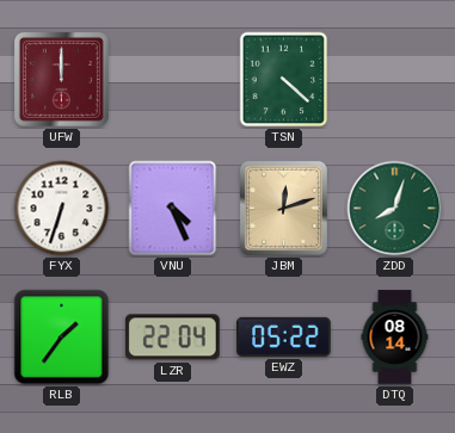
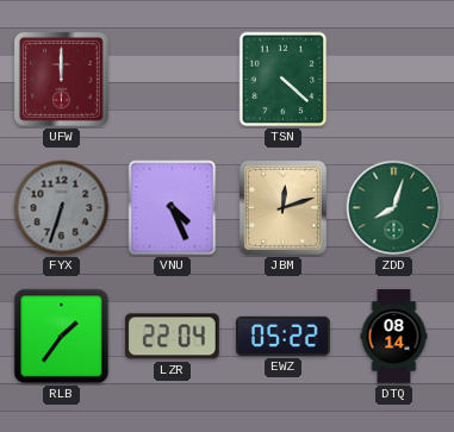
FYX dial: white -> grey (62, 208)
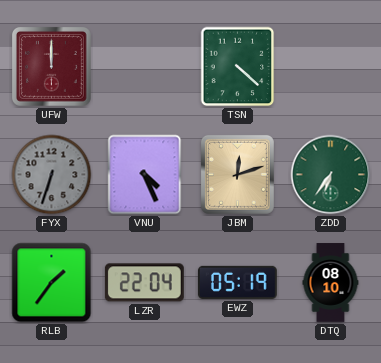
ZDD: 8:03 -> 6:36 (331, 175)
EWZ: 05:22 -> 05:19 (238, 282)
DTQ: 08:14 -> 08:10 (331, 283)
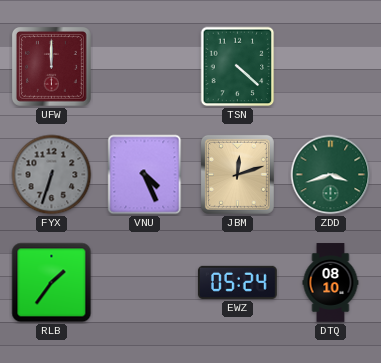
ZDD: 6:36 -> 3:42 (331, 175)
LZR: 22:04 -> none (144, 283)
EWZ: 05:19 -> 05:24 (238, 282)
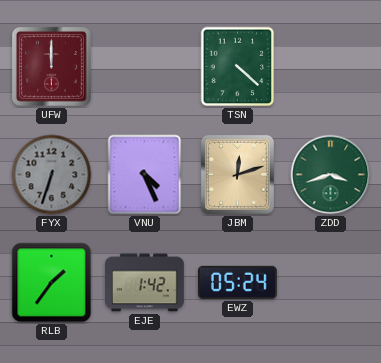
EJE: none -> 1:42 (145, 283)
DTQ: 08:10 -> none (331, 283)
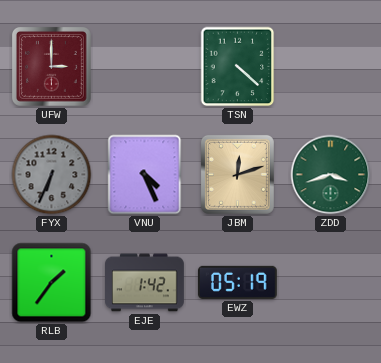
UFW: 12:00 -> 3:00 (51, 66)
FYX: 6:33 -> 6:34 (52, 175)
EWZ: 05:24 -> 05:19 (238, 282)
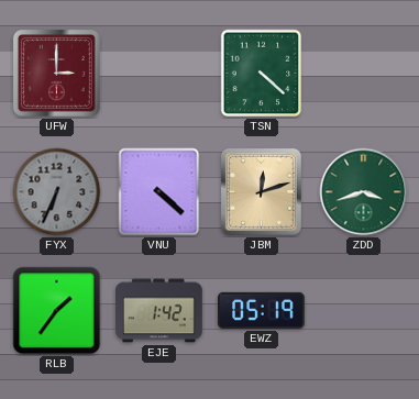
VNU: 4:26 -> 4:22 (159, 192)
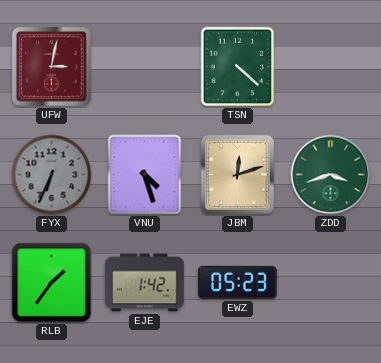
UFW: 3:00 -> 3:02 (51, 66)
VNU: 4:22 -> 4:27 (145, 175)
EWZ: 05:19 -> 05:23 (238, 282)
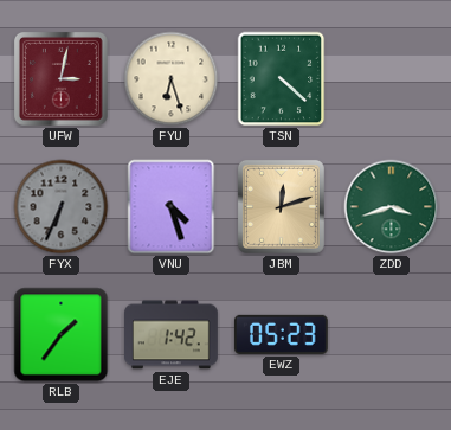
FYU: none -> 6:27 (172, 79)
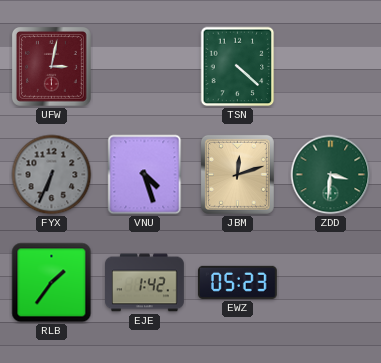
FYU: 6:27 -> none (172, 79)
ZDD: 3:42 -> 3:31 (331, 175)
